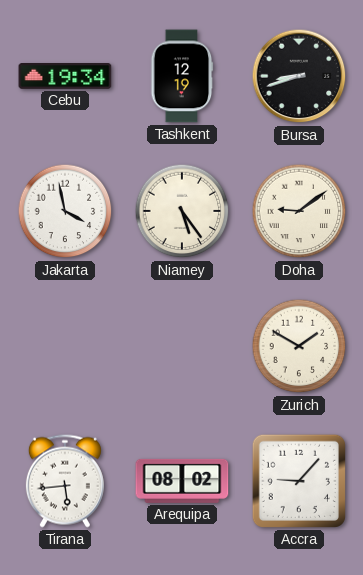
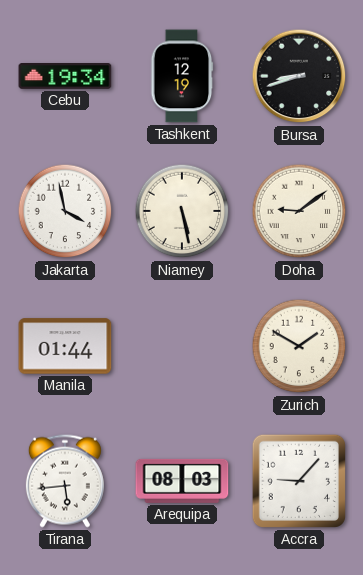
Niamey: 5:24 -> 5:28 (182, 211)
Manila: none -> 01:44 (65, 346)
Arequipa: 08:02 -> 08:03 (182, 481)
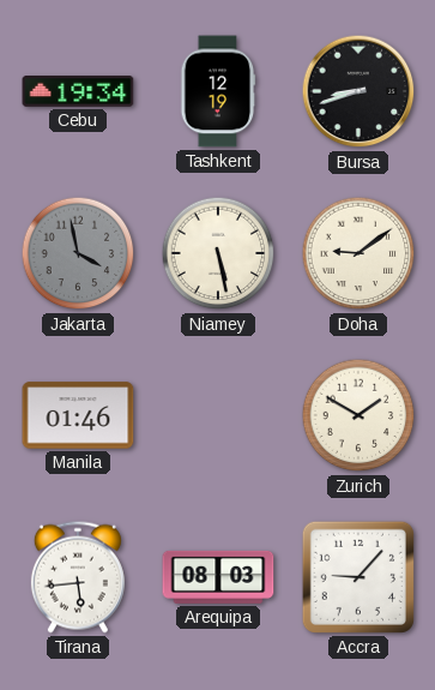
Jakarta dial: white -> grey (78, 253)
Manila: 01:44 -> 01:46 (78, 415)
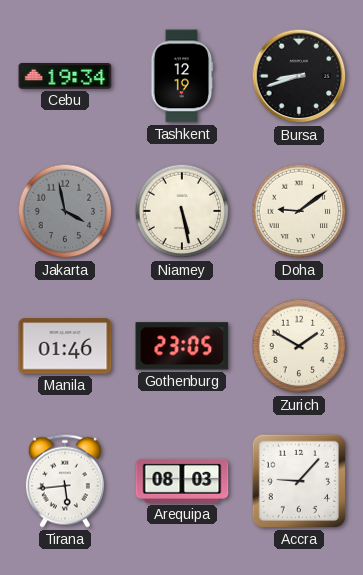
Gothenburg: none -> 23:05 (182, 346)
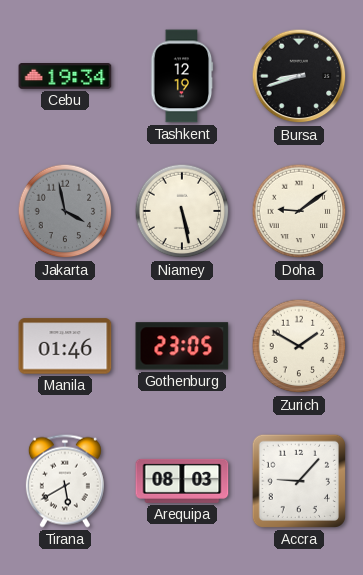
Tirana: 5:44 -> 5:40 (65, 481)
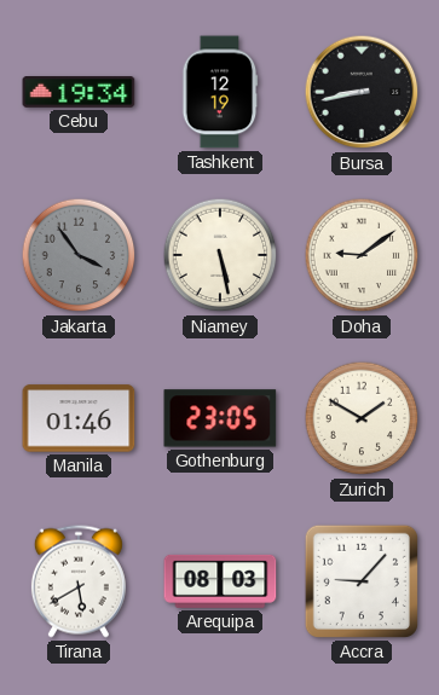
Bursa: 8:42 -> 8:43 (362, 92)
Jakarta: 3:58 -> 3:54 (79, 255)
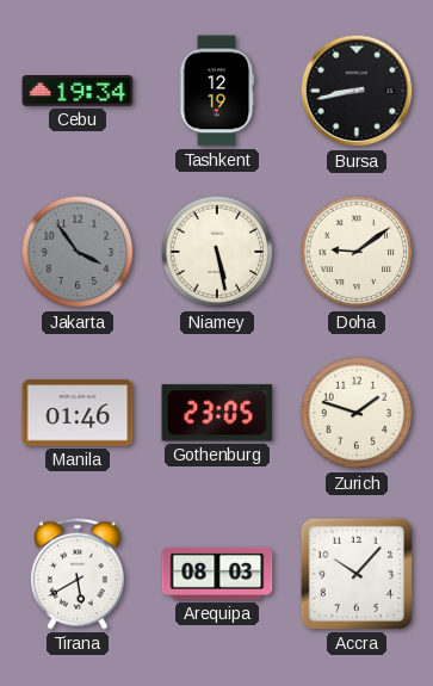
Zurich: 1:50 -> 1:48 (357, 413)
Accra: 9:07 -> 10:07 (357, 574)
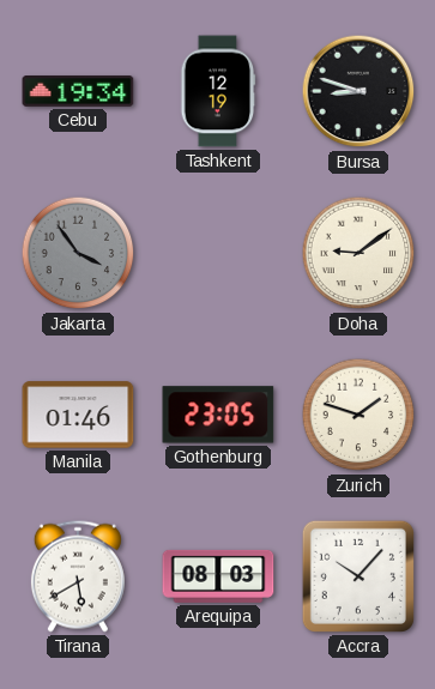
Bursa: 8:43 -> 8:48 (358, 91)
Niamey: 5:28 -> none (217, 252)
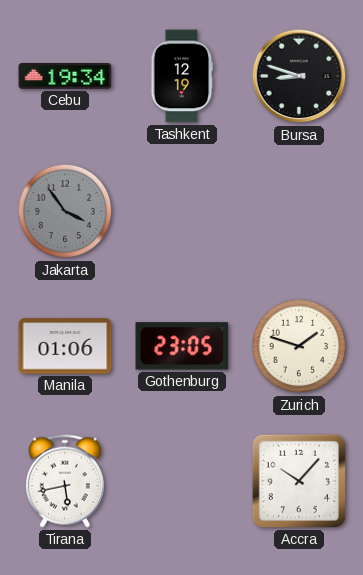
Doha: 9:09 -> none (358, 253)
Manila: 01:46 -> 01:06 (65, 346)
Tirana: 5:40 -> 5:43 (65, 481)
Arequipa: 08:03 -> none (218, 576)
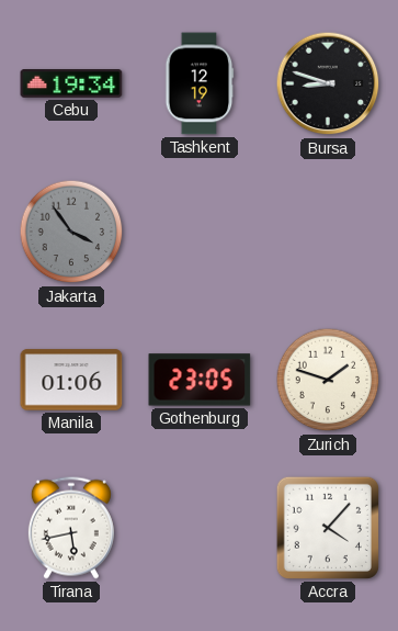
Accra: 10:07 -> 4:07 (328, 528)
